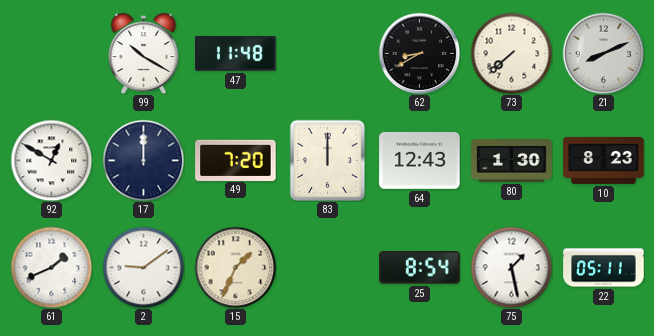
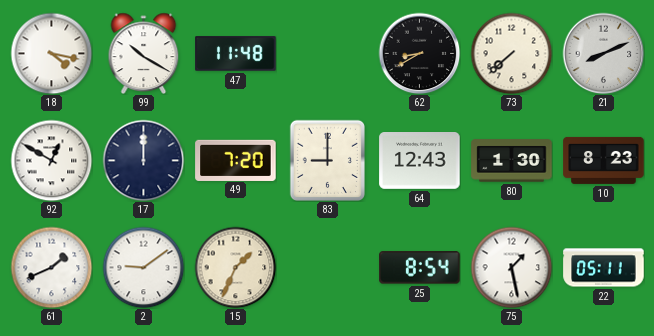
18: none -> 4:17 (51, 53)
83: 12:00 -> 9:00 (327, 160)
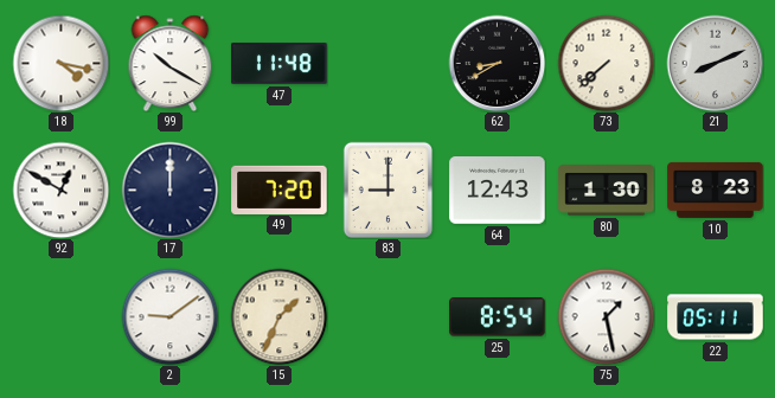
61: 1:41 -> none (51, 267)
